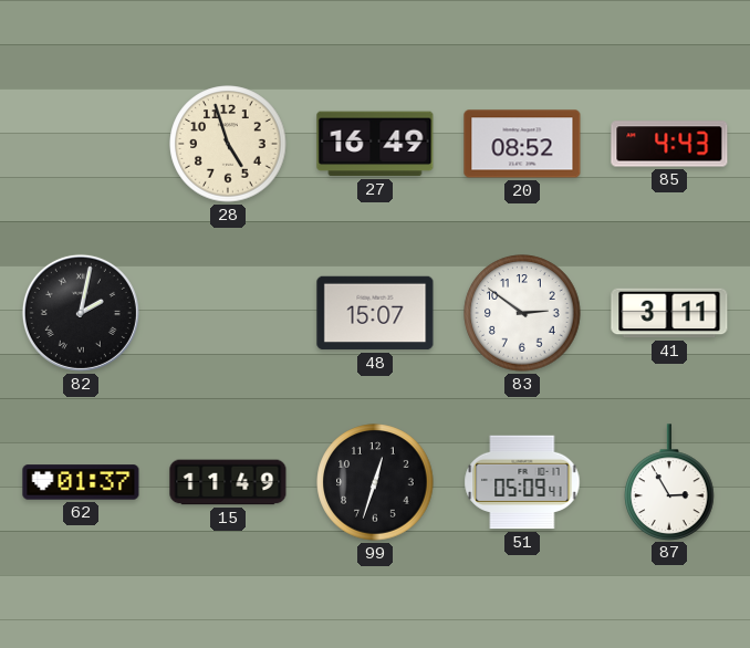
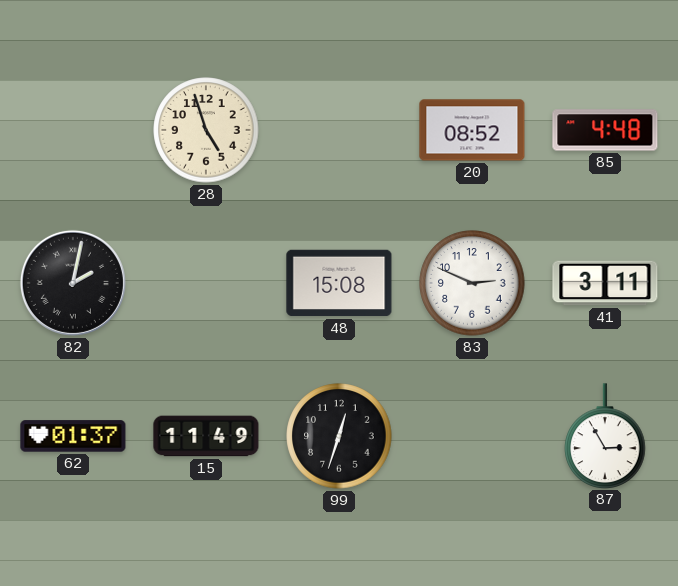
27: 16:49 -> none (375, 144)
85: 4:43 -> 4:48 (605, 130)
48: 15:07 -> 15:08 (339, 283)
83: 2:51 -> 2:49 (472, 283)
51: 05:09 -> none (522, 482)
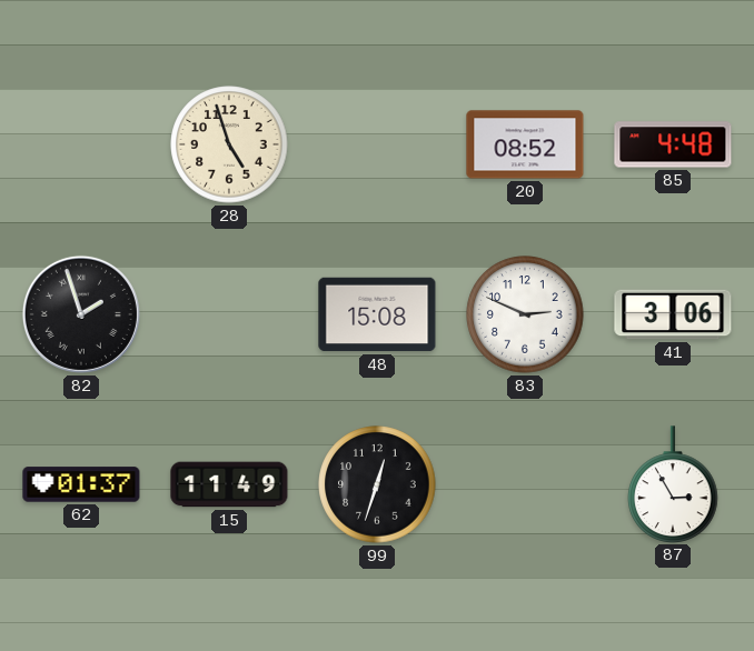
82: 2:02 -> 1:57 (81, 314)
41: 3:11 -> 3:06 (673, 314)
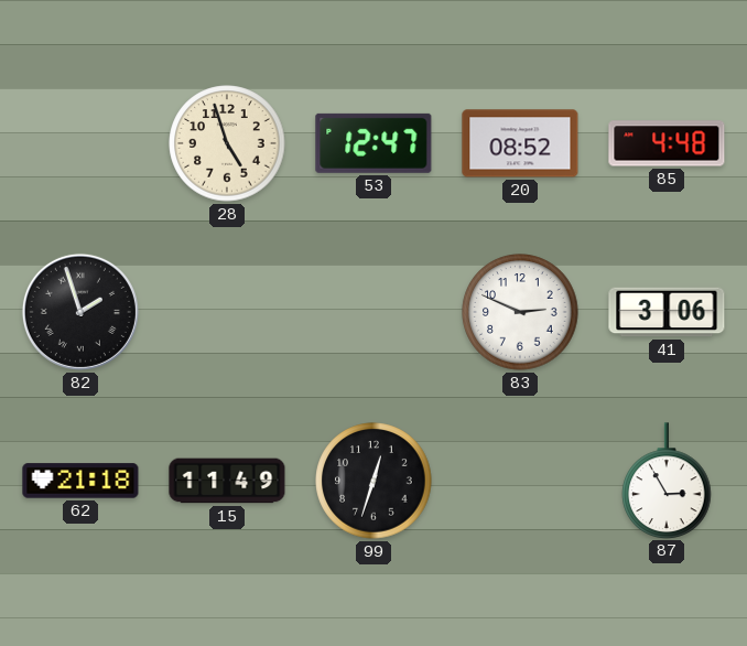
53: none -> 12:47 (373, 143)
48: 15:08 -> none (377, 314)
62: 01:37 -> 21:18 (80, 481)
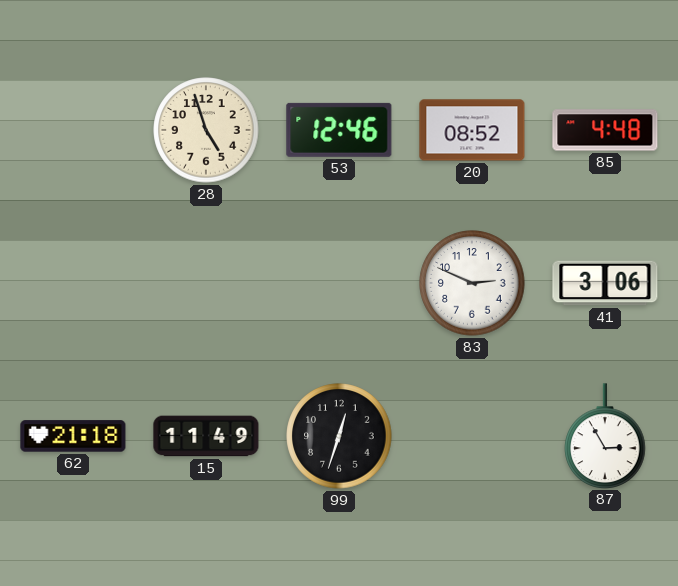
53: 12:47 -> 12:46 (339, 130)
82: 1:57 -> none (80, 312)
